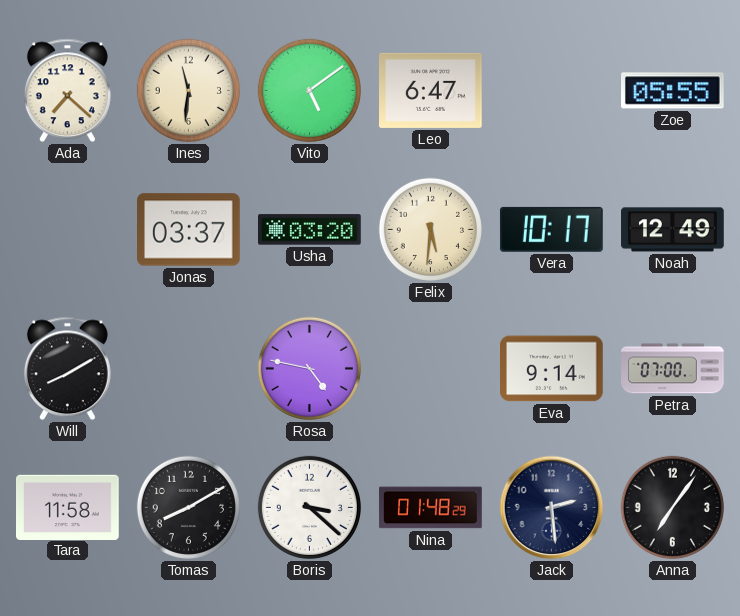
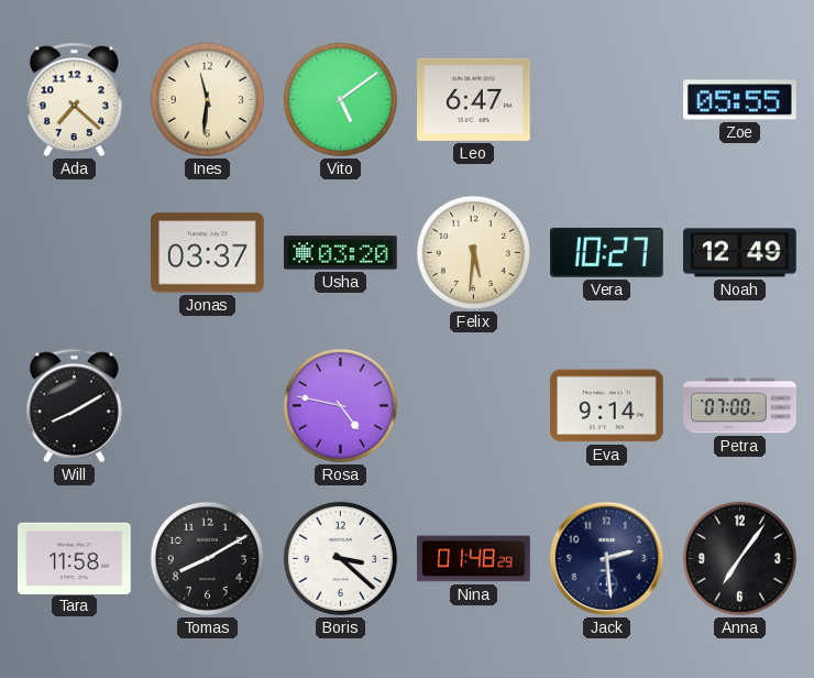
Vera: 10:17 -> 10:27 (606, 252)
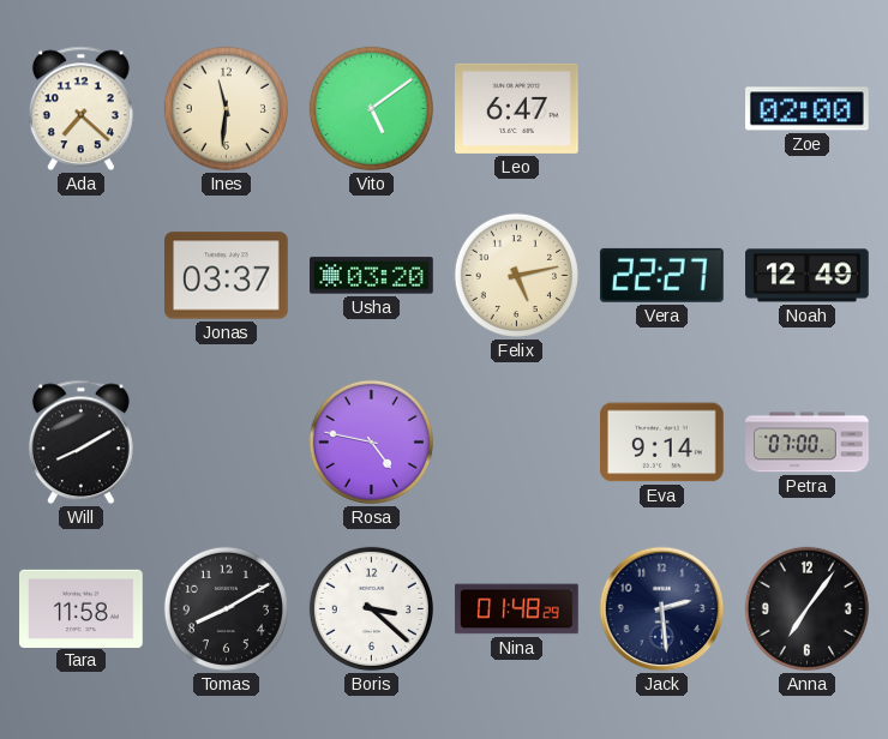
Zoe: 05:55 -> 02:00 (808, 109)
Felix: 5:31 -> 5:13 (516, 275)
Vera: 10:27 -> 22:27 (661, 275)
